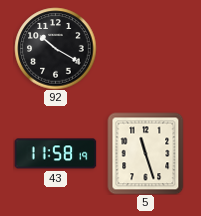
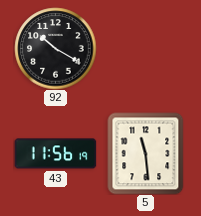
43: 11:58 -> 11:56 (55, 154)
5: 11:27 -> 11:29 (146, 153)
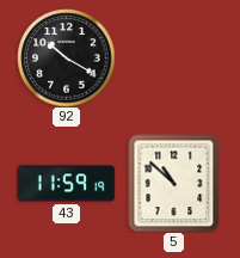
43: 11:56 -> 11:59 (66, 184)
5: 11:29 -> 10:52 (174, 183)
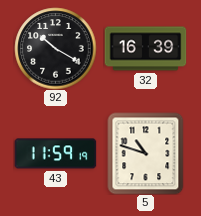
32: none -> 16:39 (145, 49)
5: 10:52 -> 10:48 (146, 153)
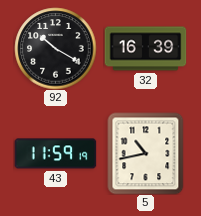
5: 10:48 -> 10:43 (146, 153)
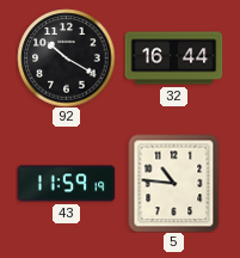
32: 16:39 -> 16:44 (173, 59)
5: 10:43 -> 10:46 (174, 183)
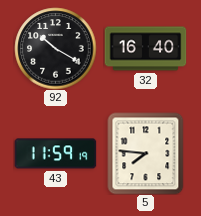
32: 16:44 -> 16:40 (145, 49)
5: 10:46 -> 7:46 (146, 153)
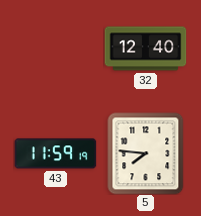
92: 10:20 -> none (55, 48)
32: 16:40 -> 12:40 (145, 49)
